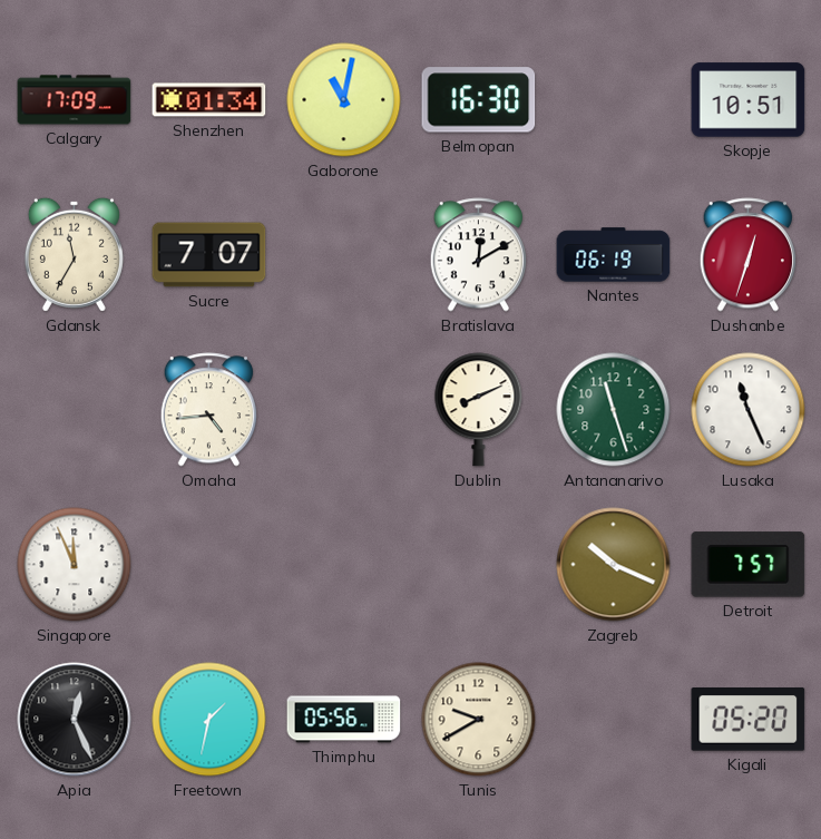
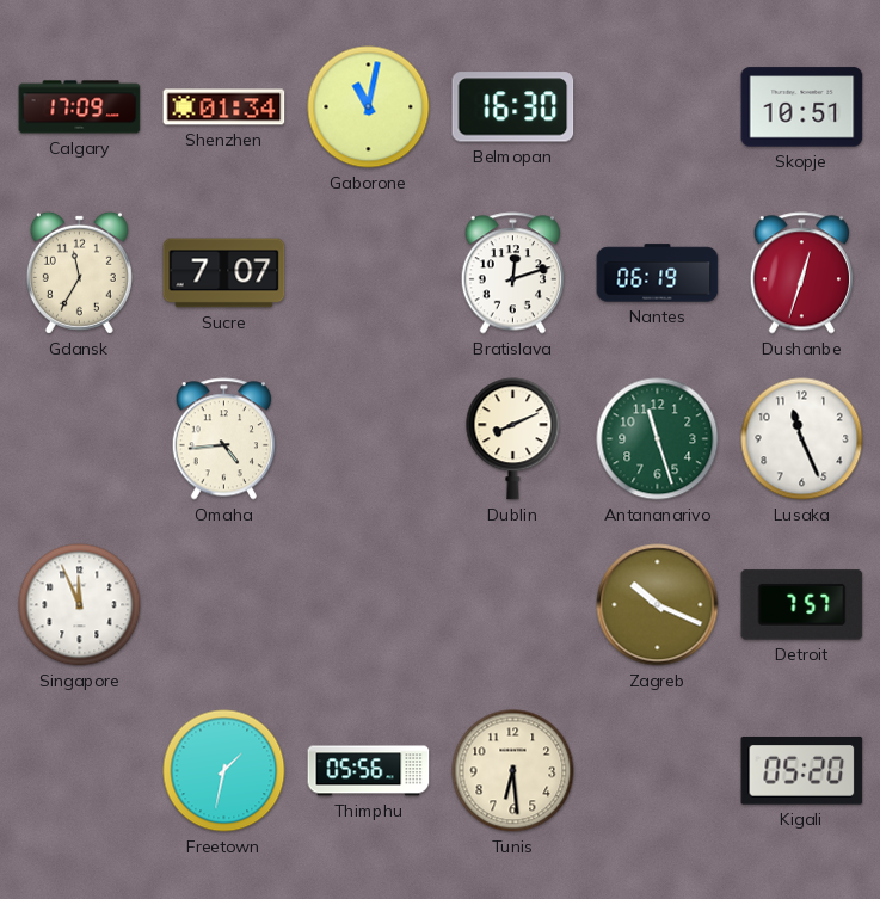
Bratislava: 12:10 -> 12:12 (512, 273)
Apia: 12:26 -> none (75, 720)
Tunis: 9:40 -> 6:29 (513, 771)
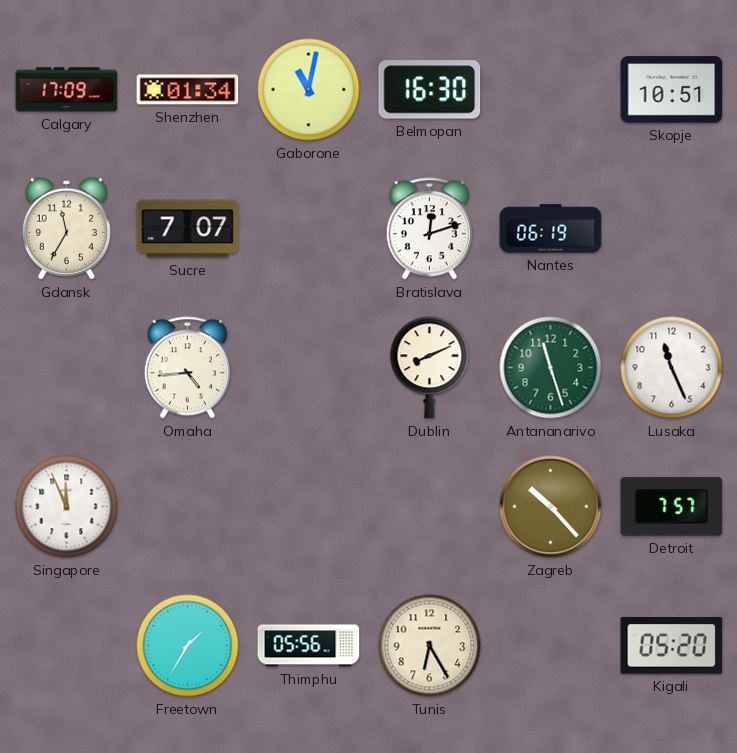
Dushanbe: 12:33 -> none (801, 273)
Zagreb: 10:19 -> 10:23 (551, 507)
Freetown: 1:32 -> 1:35 (188, 646)
Tunis: 6:29 -> 6:25 (430, 646)
